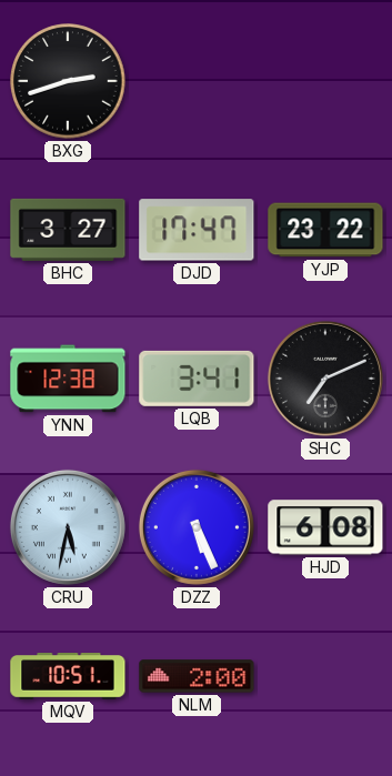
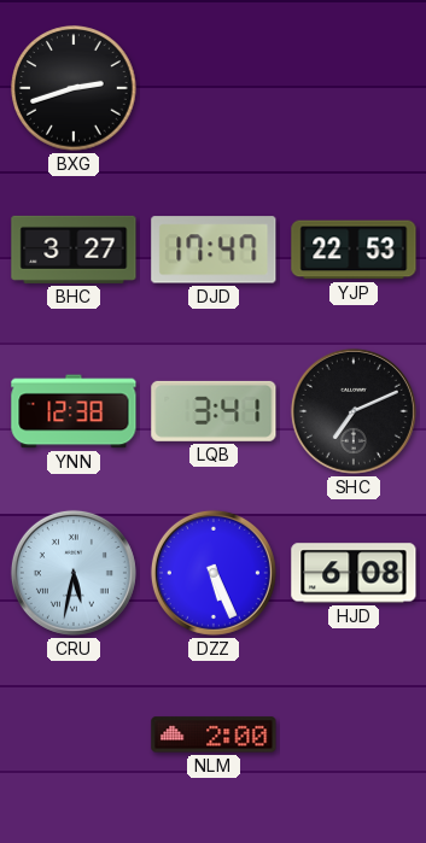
YJP: 23:22 -> 22:53 (354, 250)
MQV: 10:51 -> none (68, 677)
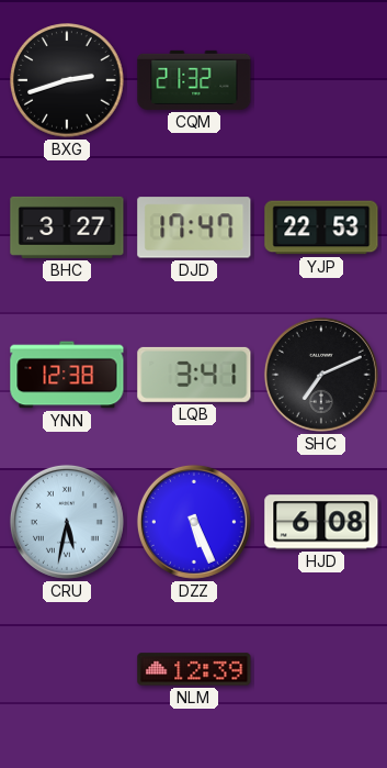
CQM: none -> 21:32 (194, 80)
NLM: 2:00 -> 12:39 (194, 669)
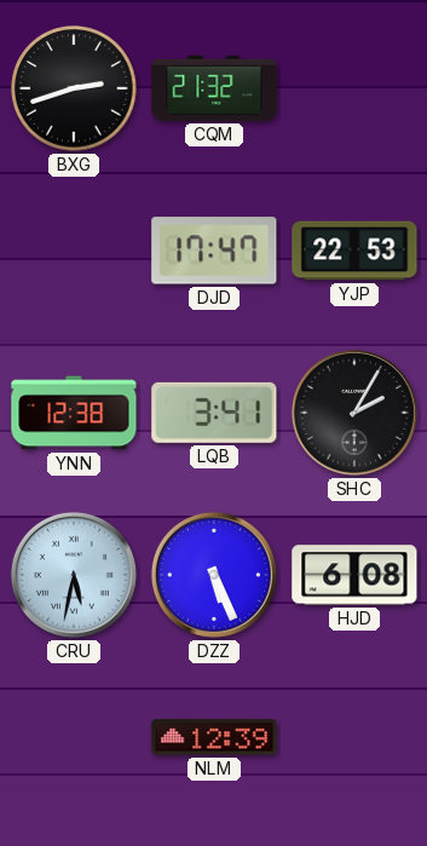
BHC: 3:27 -> none (67, 227)
SHC: 7:11 -> 2:05 (354, 413)
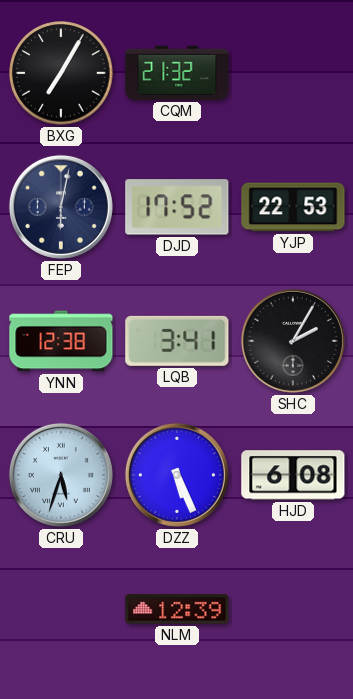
BXG: 2:42 -> 7:05 (61, 73)
FEP: none -> 6:02 (61, 207)
DJD: 17:47 -> 17:52 (177, 207)
CRU: 5:32 -> 5:33 (61, 475)
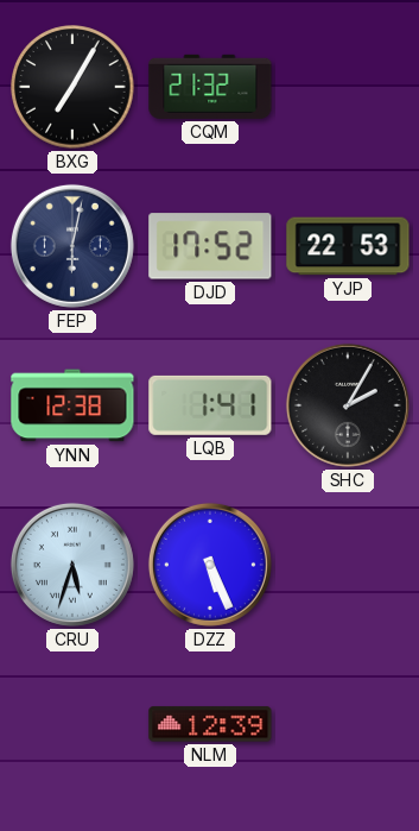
LQB: 3:41 -> 1:41 (210, 405)
HJD: 6:08 -> none (293, 475)
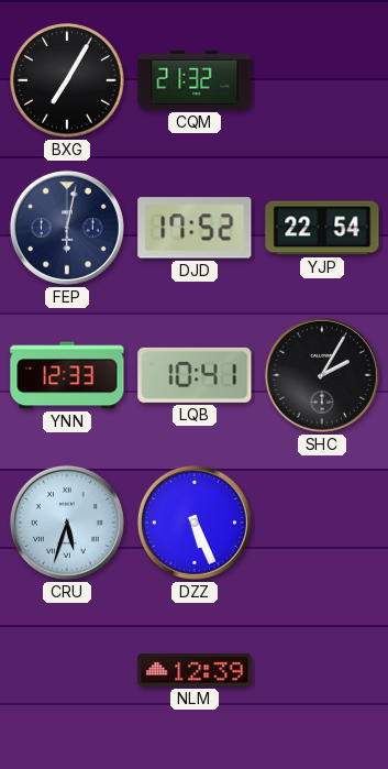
YJP: 22:53 -> 22:54 (322, 228)
YNN: 12:38 -> 12:33 (67, 375)
LQB: 1:41 -> 10:41 (195, 375)
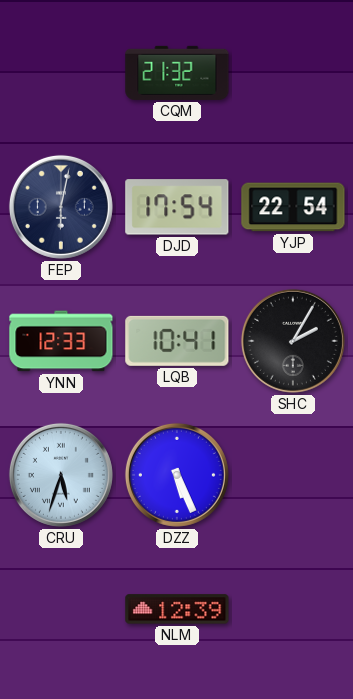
BXG: 7:05 -> none (67, 80)
DJD: 17:52 -> 17:54 (177, 207)
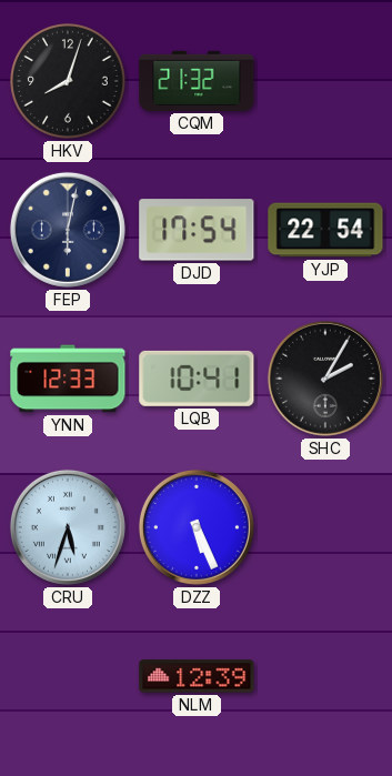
HKV: none -> 8:03 (68, 81)
